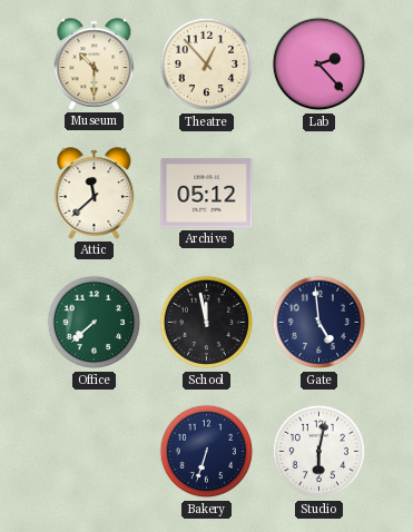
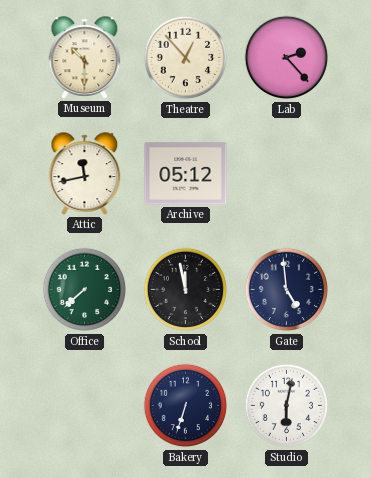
Attic: 11:38 -> 11:43 (85, 174)
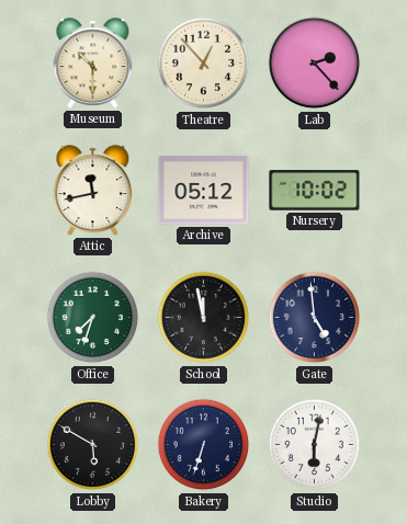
Nursery: none -> 10:02 (315, 191)
Office: 7:38 -> 7:33 (93, 318)
Lobby: none -> 5:50 (93, 445)
